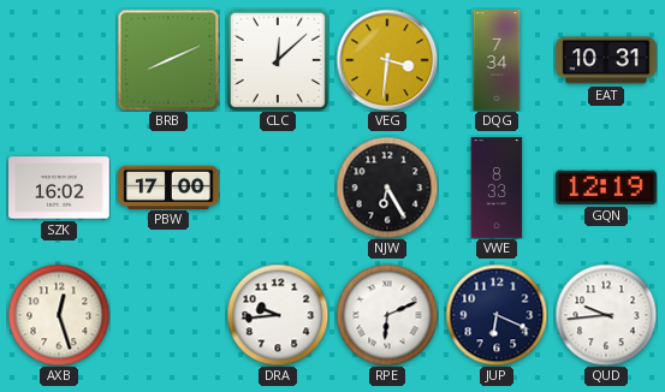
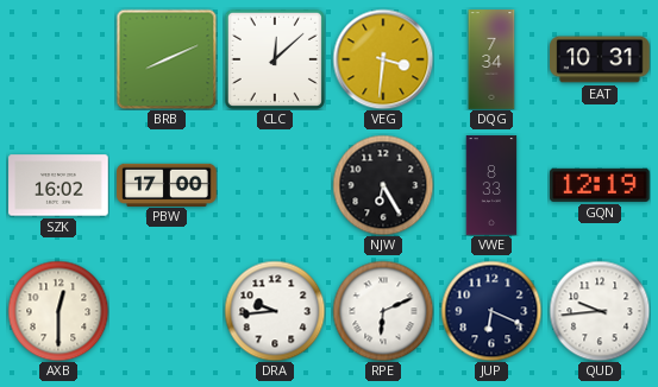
AXB: 12:27 -> 12:30 (58, 311)
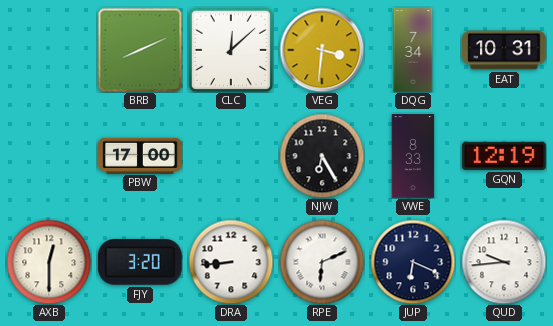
SZK: 16:02 -> none (58, 185)
FJY: none -> 3:20 (141, 262)
DRA: 9:44 -> 8:44 (231, 262)
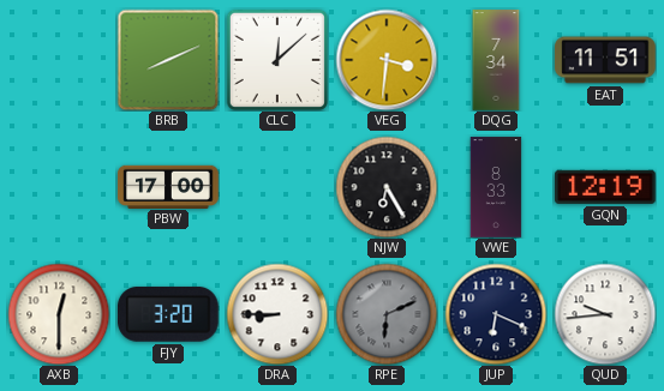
EAT: 10:31 -> 11:51 (605, 60)
DRA: 8:44 -> 8:45 (277, 314)
RPE dial: white -> grey (387, 314)
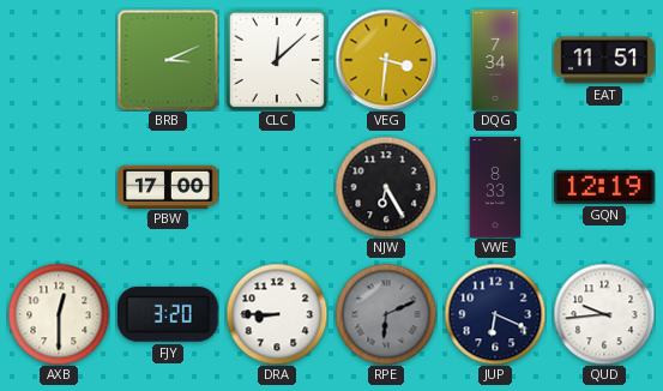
BRB: 8:11 -> 3:11 (168, 60)
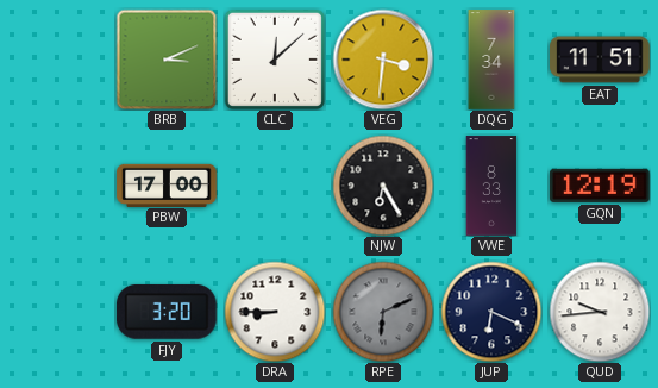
AXB: 12:30 -> none (59, 314)
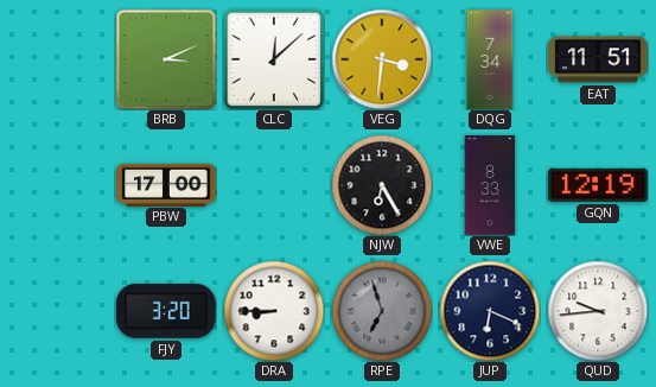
RPE: 6:11 -> 6:57 (382, 311)
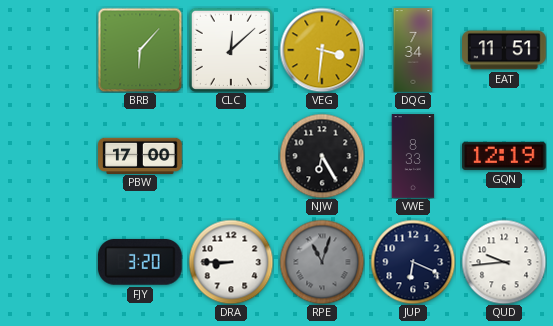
BRB: 3:11 -> 6:07 (140, 50)
RPE: 6:57 -> 11:03 (322, 262)
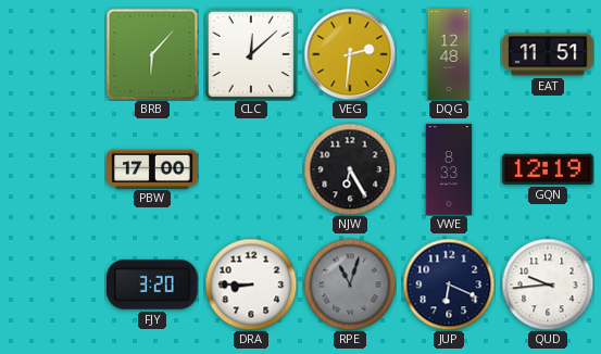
VEG: 3:31 -> 2:31 (350, 54)
DQG: 7:34 -> 12:48 (449, 54)
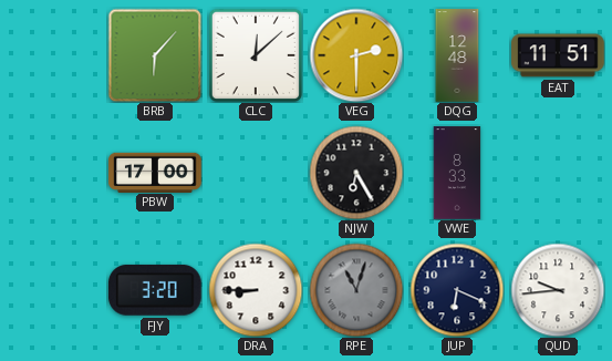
VEG: 2:31 -> 2:30 (356, 55)
GQN: 12:19 -> none (548, 169)
